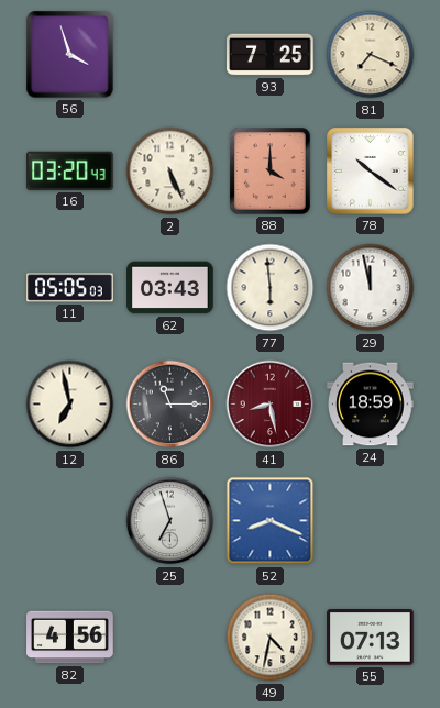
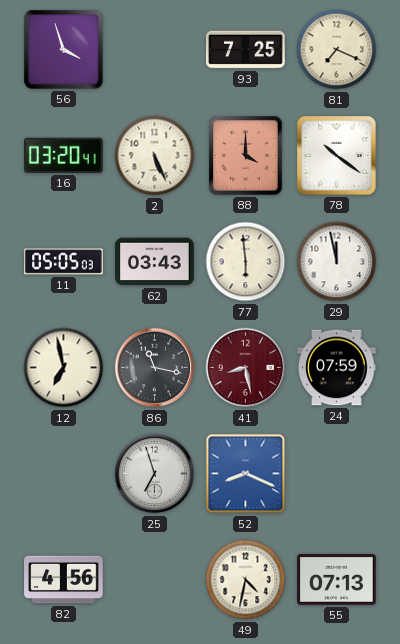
16: 03:20:43 -> 03:20:41 (64, 155)
86: 11:15 -> 11:17 (155, 368)
24: 18:59 -> 07:59 (337, 368)
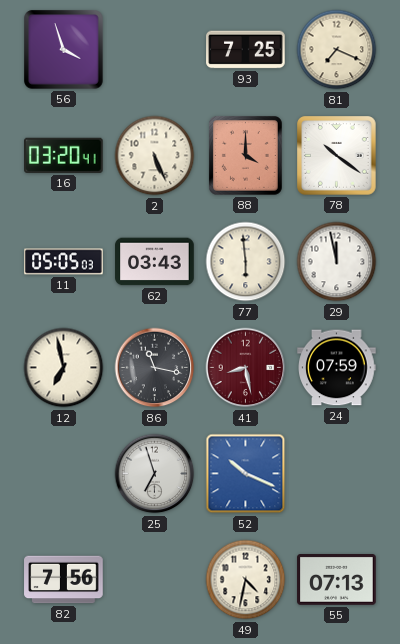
52: 8:19 -> 10:19 (246, 474)
82: 4:56 -> 7:56 (64, 580)
